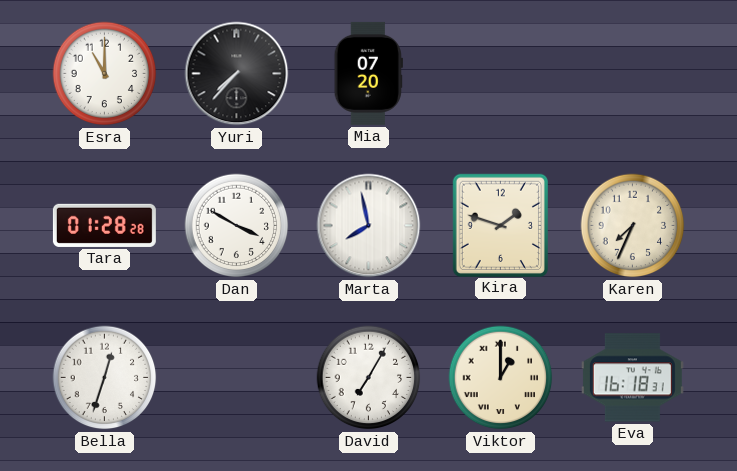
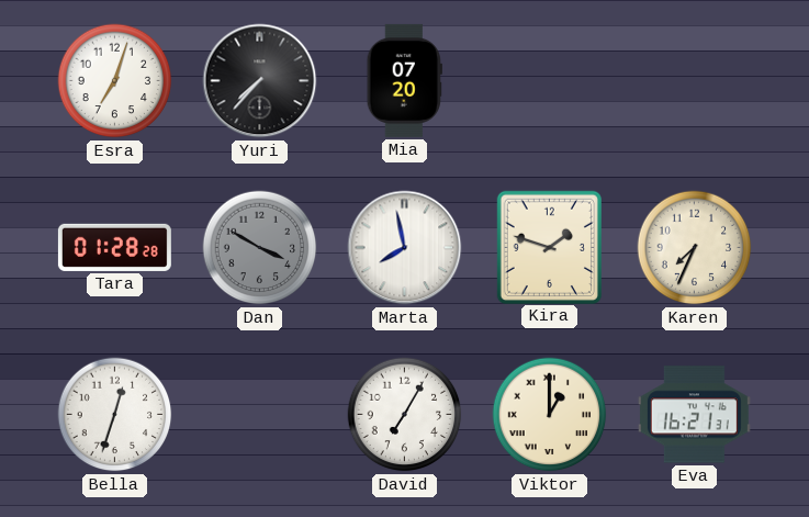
Esra: 11:00 -> 7:03 (115, 81)
Dan dial: white -> grey (260, 248)
Eva: 16:18 -> 16:21 (694, 415)
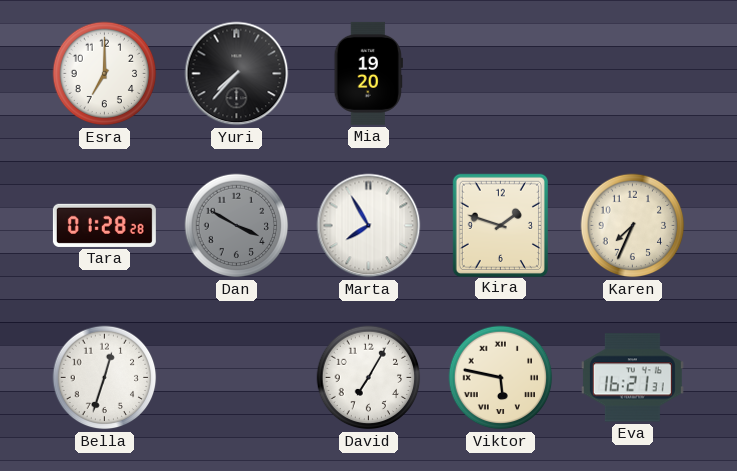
Esra: 7:03 -> 7:00 (105, 74)
Mia: 07:20 -> 19:20 (368, 73)
Marta: 7:58 -> 7:55 (369, 226)
Viktor: 1:00 -> 5:47 (501, 378)
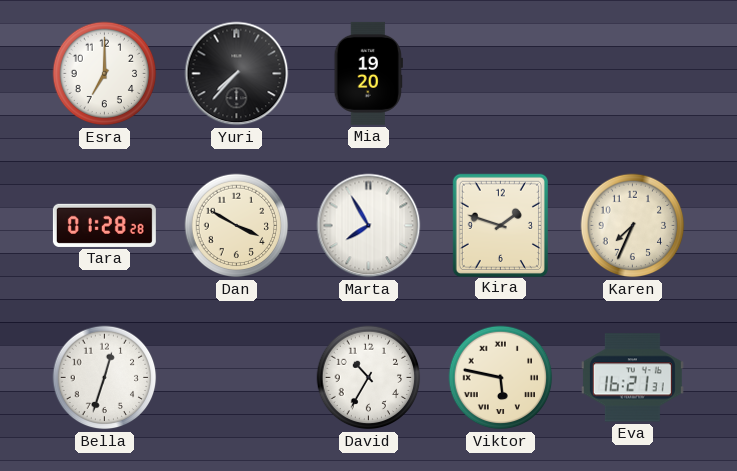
Dan dial: grey -> cream (237, 226)
David: 7:05 -> 10:35 (369, 378)
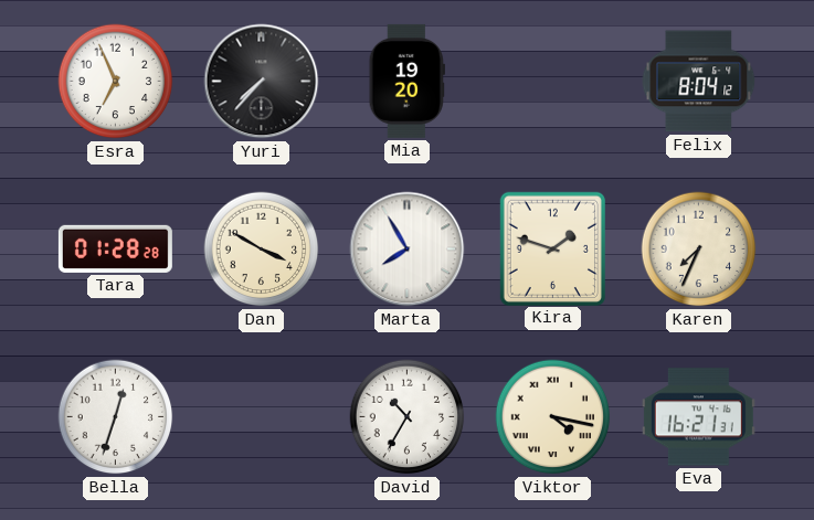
Esra: 7:00 -> 6:56 (116, 82)
Felix: none -> 8:04 (699, 82)
Viktor: 5:47 -> 4:17 (553, 417)
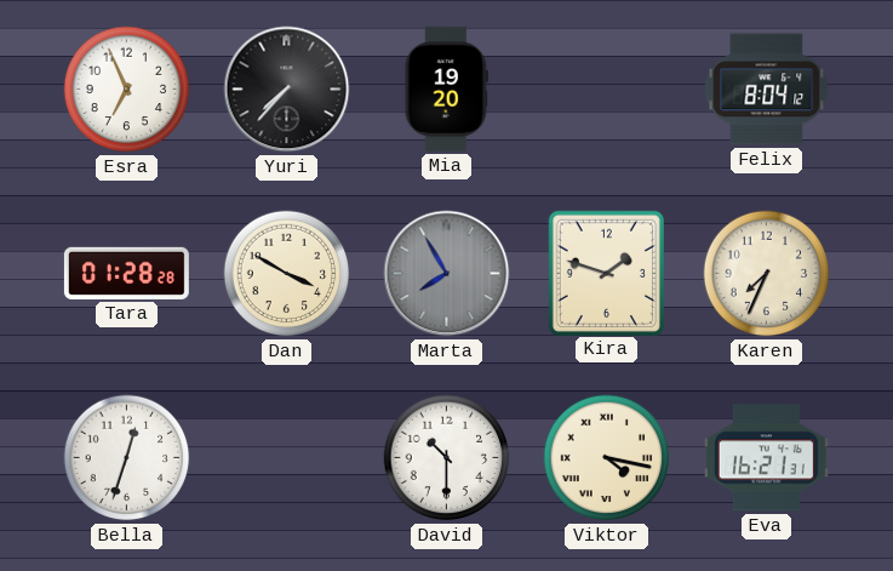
Marta dial: white -> grey (447, 274)
David: 10:35 -> 10:30 (447, 458)
